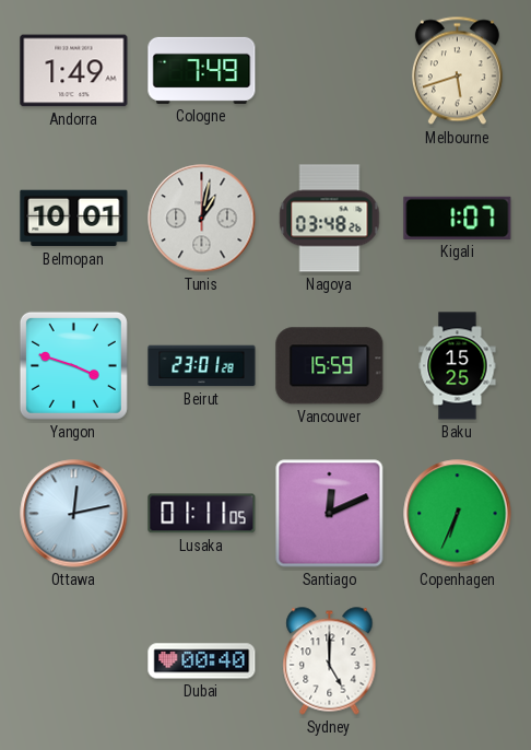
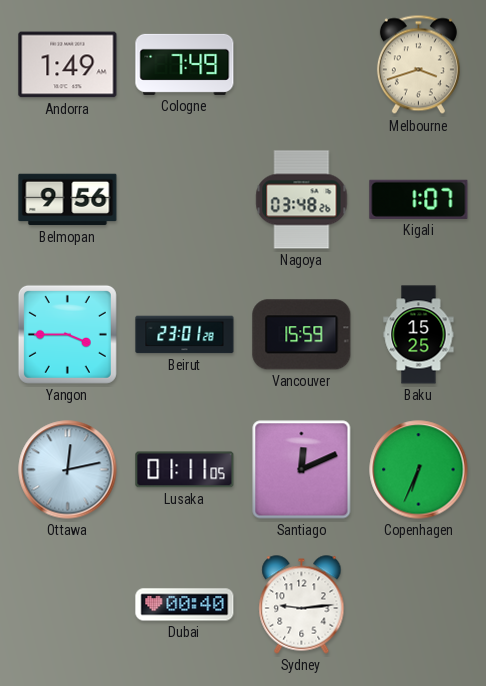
Melbourne: 5:42 -> 3:42 (418, 65)
Belmopan: 10:01 -> 9:56 (68, 200)
Tunis: 1:02 -> none (202, 219)
Yangon: 3:48 -> 3:45 (67, 334)
Sydney: 5:00 -> 9:14 (302, 605)
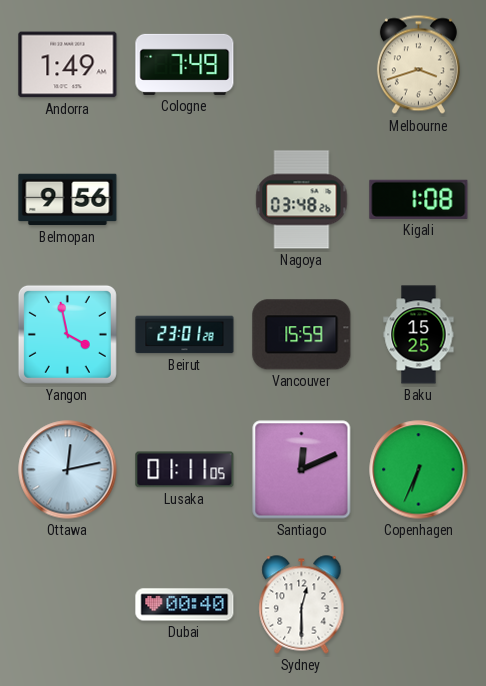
Kigali: 1:07 -> 1:08 (419, 199)
Yangon: 3:45 -> 3:58 (67, 334)
Sydney: 9:14 -> 12:30 (302, 605)
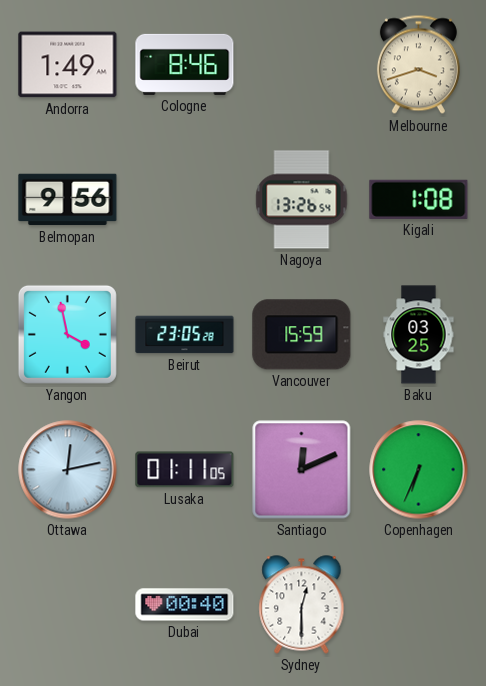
Cologne: 7:49 -> 8:46 (185, 64)
Nagoya: 03:48 -> 13:26 (302, 200)
Beirut: 23:01 -> 23:05 (185, 335)
Baku: 15:25 -> 03:25 (419, 335)
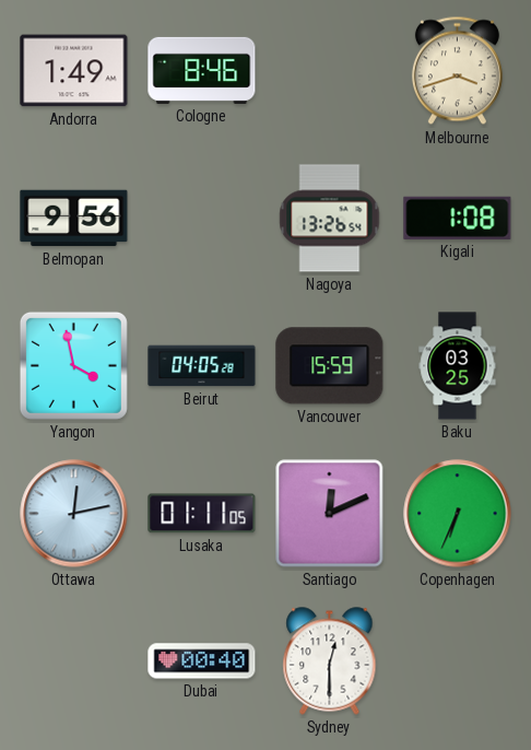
Beirut: 23:05 -> 04:05 (202, 366)
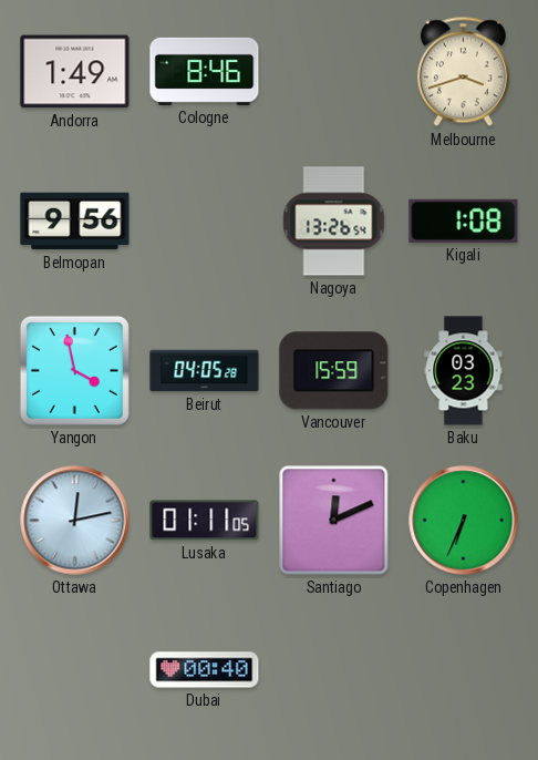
Baku: 03:25 -> 03:23 (464, 371)
Sydney: 12:30 -> none (330, 661)
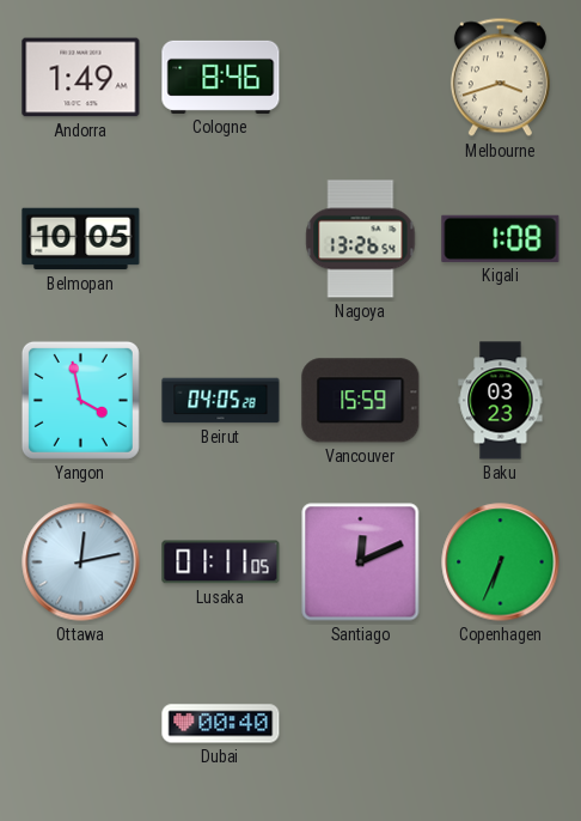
Belmopan: 9:56 -> 10:05 (81, 239)
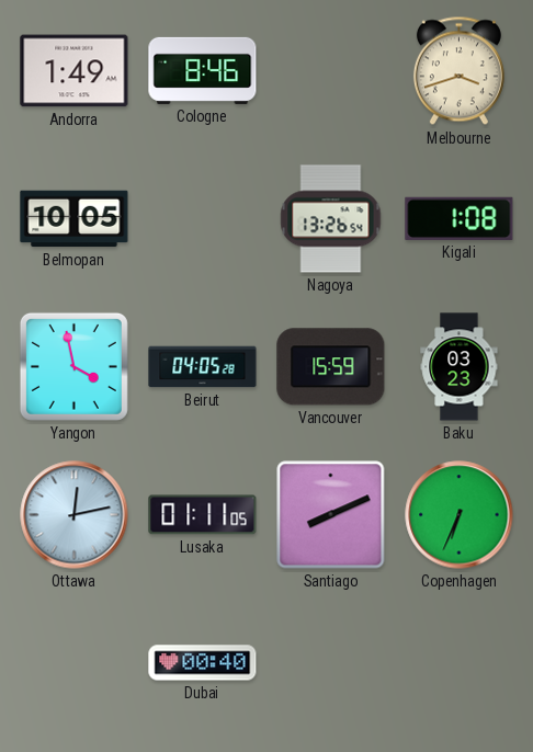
Santiago: 12:11 -> 8:11 (331, 515)
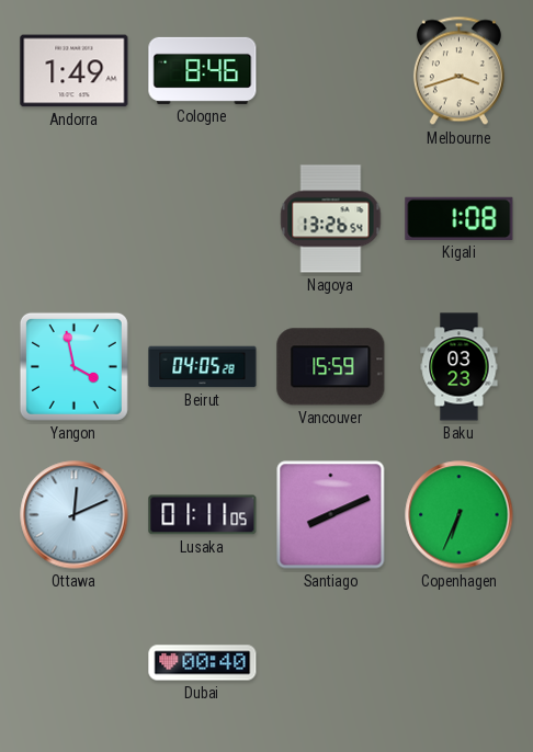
Belmopan: 10:05 -> none (75, 219)
Ottawa: 12:13 -> 12:11 (75, 515)
